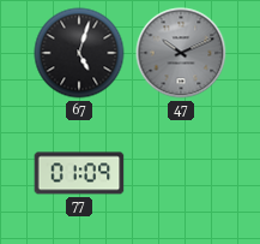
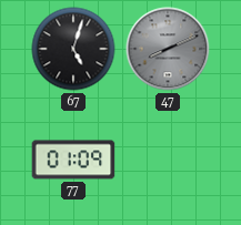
47: 10:11 -> 8:11 (168, 49)
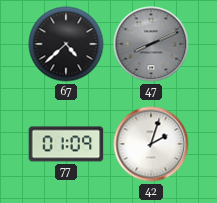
67: 5:03 -> 4:38 (66, 44)
42: none -> 2:03 (151, 144)
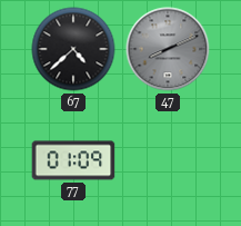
42: 2:03 -> none (151, 144)
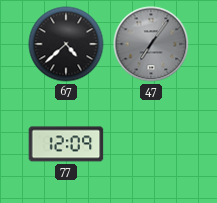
47: 8:11 -> 7:06 (151, 44)
77: 01:09 -> 12:09 (66, 144)
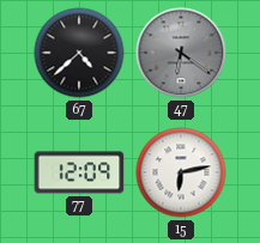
47: 7:06 -> 6:21 (181, 53)
15: none -> 6:13 (181, 172)
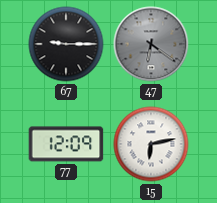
67: 4:38 -> 9:15 (66, 44)
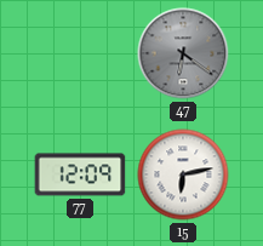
67: 9:15 -> none (66, 44)
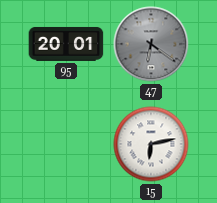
95: none -> 20:01 (66, 44)
77: 12:09 -> none (80, 175)
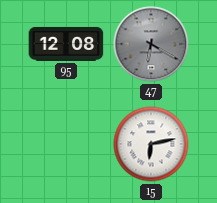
95: 20:01 -> 12:08 (66, 44)
47: 6:21 -> 6:20 (151, 44)
